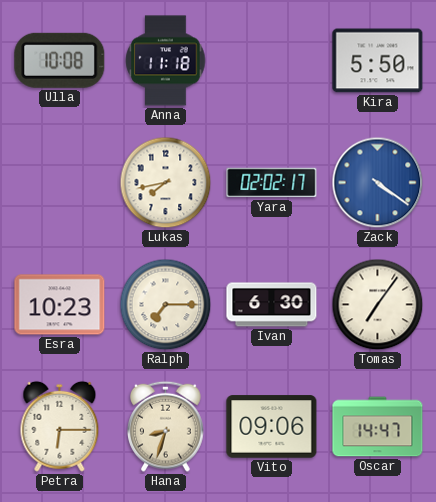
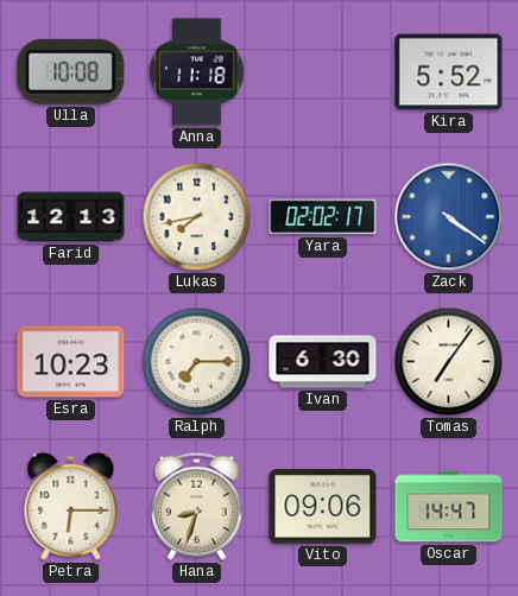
Kira: 5:50 -> 5:52 (449, 72)
Farid: none -> 12:13 (71, 217)
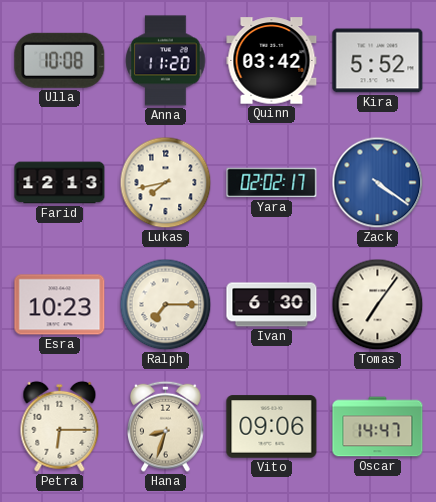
Anna: 11:18 -> 11:20 (166, 61)
Quinn: none -> 03:42 (272, 61)
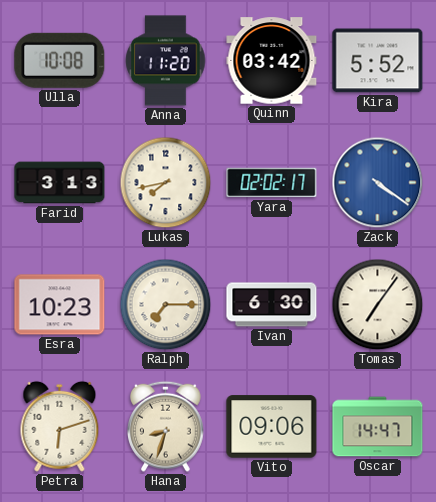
Farid: 12:13 -> 3:13 (60, 183)
Petra: 6:15 -> 6:12 (60, 426)
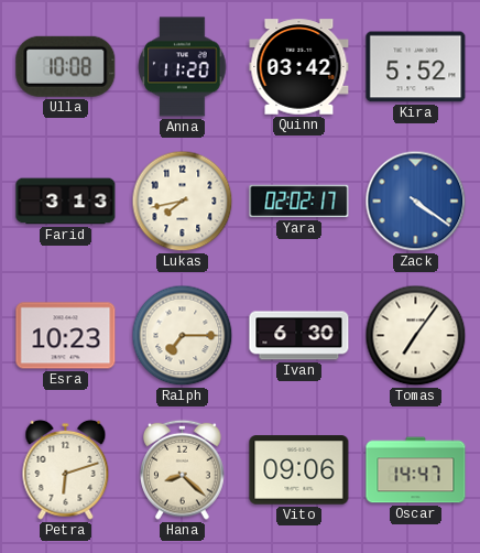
Hana: 8:33 -> 8:22 (183, 469)
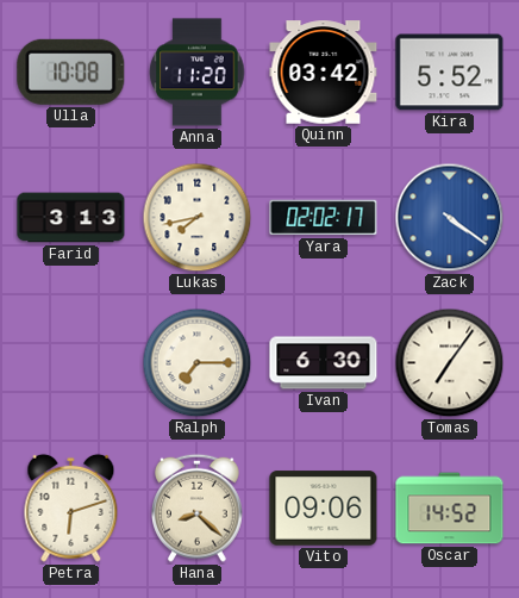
Esra: 10:23 -> none (66, 336)
Oscar: 14:47 -> 14:52 (450, 509)
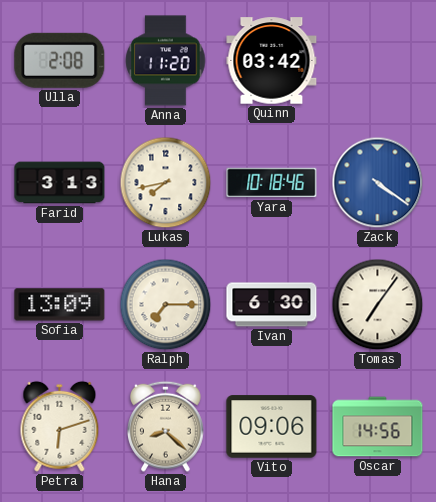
Ulla: 10:08 -> 2:08 (60, 60)
Kira: 5:52 -> none (450, 73)
Yara: 02:02 -> 10:18 (272, 183)
Sofia: none -> 13:09 (60, 305)
Oscar: 14:52 -> 14:56 (378, 427)
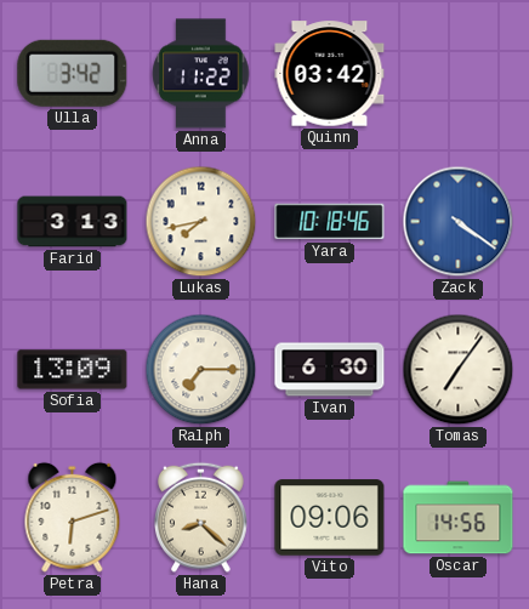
Ulla: 2:08 -> 3:42 (73, 73)
Anna: 11:20 -> 11:22 (201, 74)
